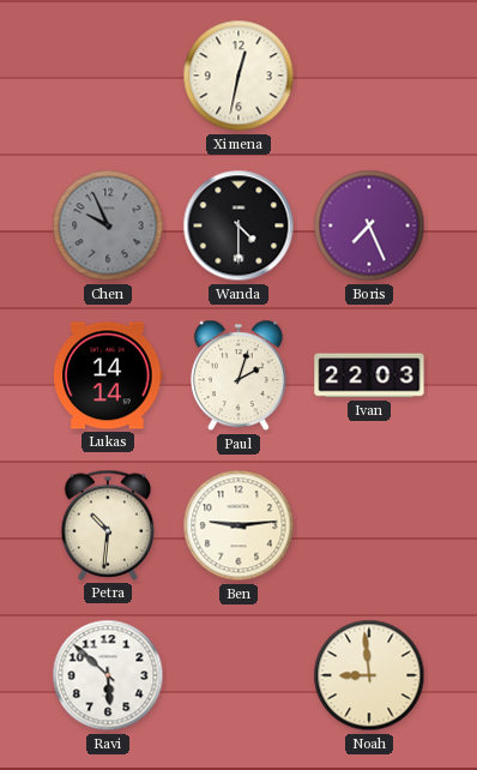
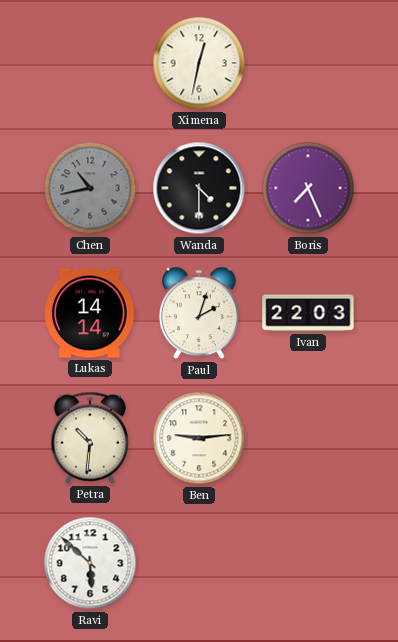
Chen: 9:56 -> 10:43 (90, 188)
Noah: 8:59 -> none (369, 675)
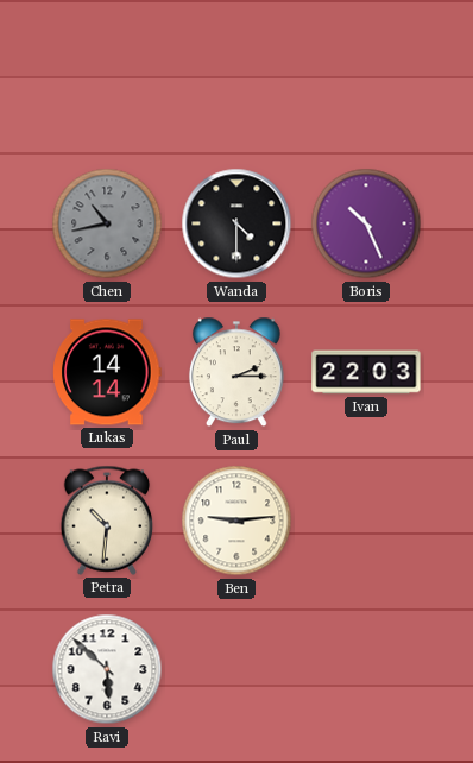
Ximena: 12:32 -> none (199, 63)
Boris: 7:26 -> 10:26 (366, 223)
Paul: 2:03 -> 2:15 (236, 372)
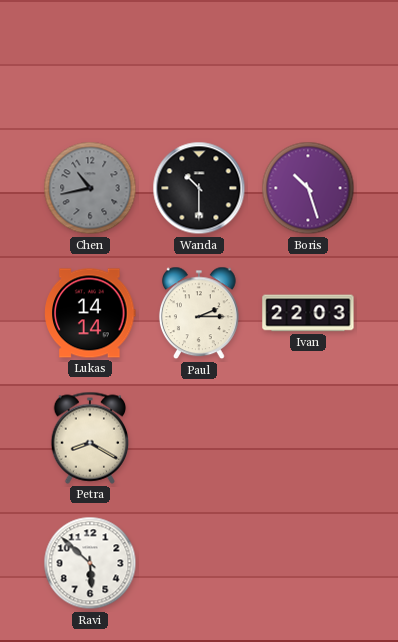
Wanda: 4:30 -> 10:30 (199, 188)
Boris: 10:26 -> 10:27 (308, 188)
Petra: 10:31 -> 8:20 (90, 438)
Ben: 9:14 -> none (236, 521)
